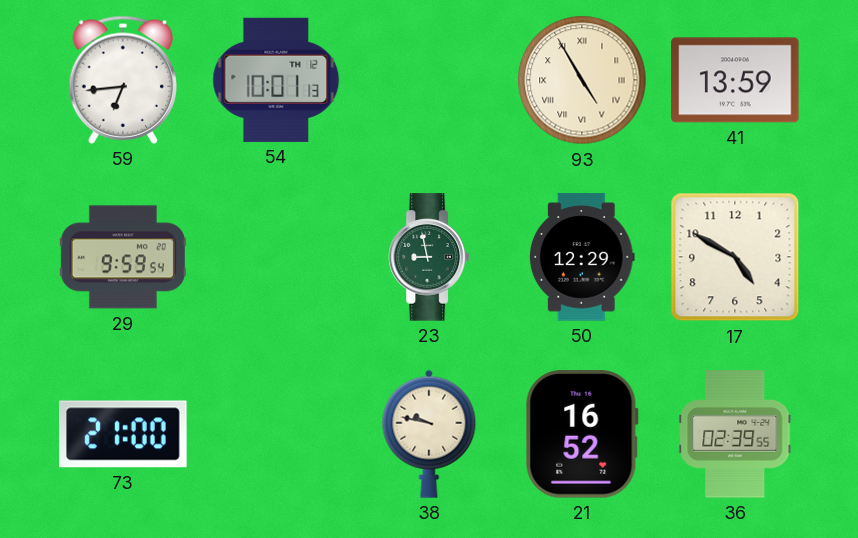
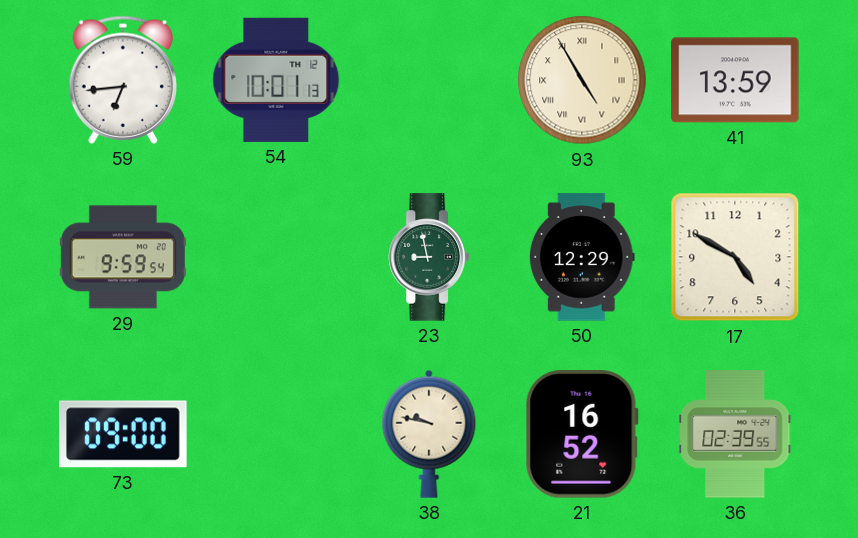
73: 21:00 -> 09:00 (123, 434)
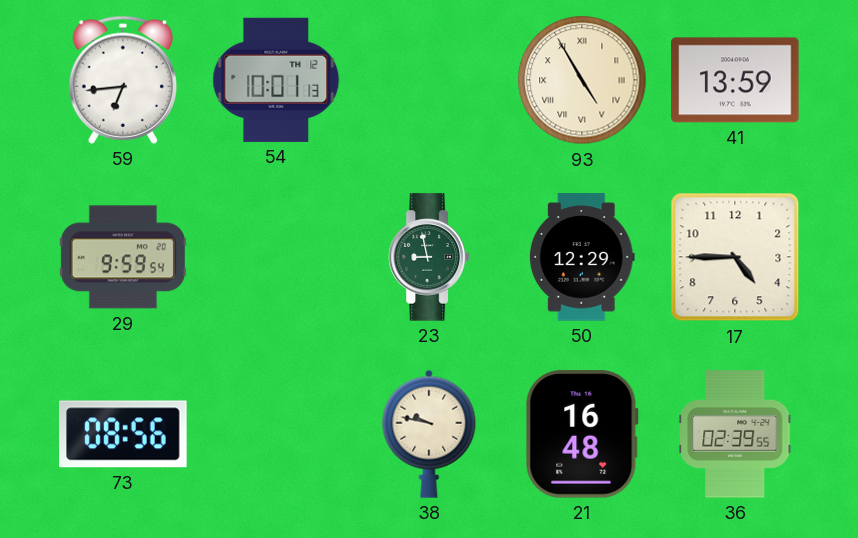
17: 4:50 -> 4:45 (735, 257)
73: 09:00 -> 08:56 (123, 434)
21: 16:52 -> 16:48 (582, 434)
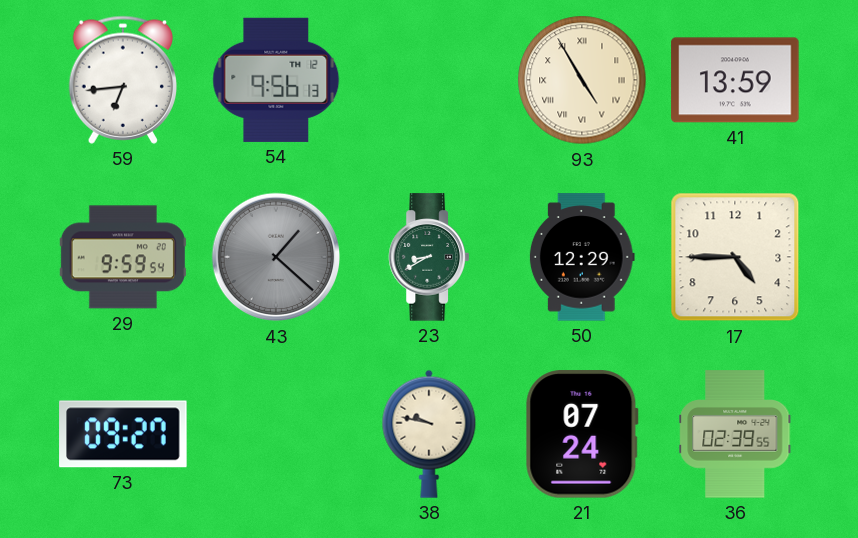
54: 10:01 -> 9:56 (276, 80)
43: none -> 1:22 (276, 257)
23: 8:58 -> 8:40 (429, 257)
73: 08:56 -> 09:27 (123, 434)
21: 16:48 -> 07:24 (582, 434)
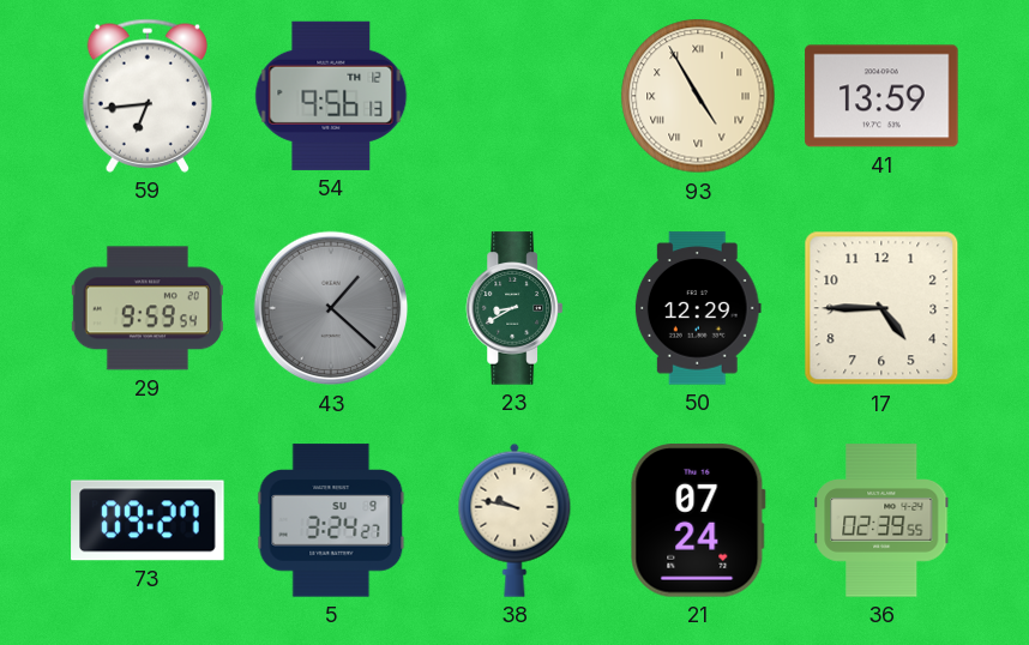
5: none -> 3:24 (331, 520)
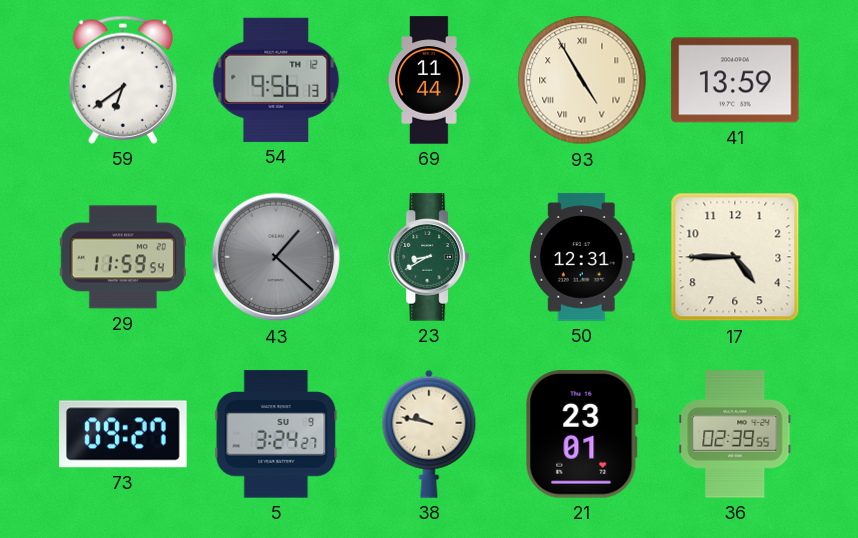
59: 6:44 -> 6:39 (122, 80)
69: none -> 11:44 (429, 80)
29: 9:59 -> 11:59 (123, 257)
50: 12:29 -> 12:31 (582, 257)
21: 07:24 -> 23:01 (582, 434)
